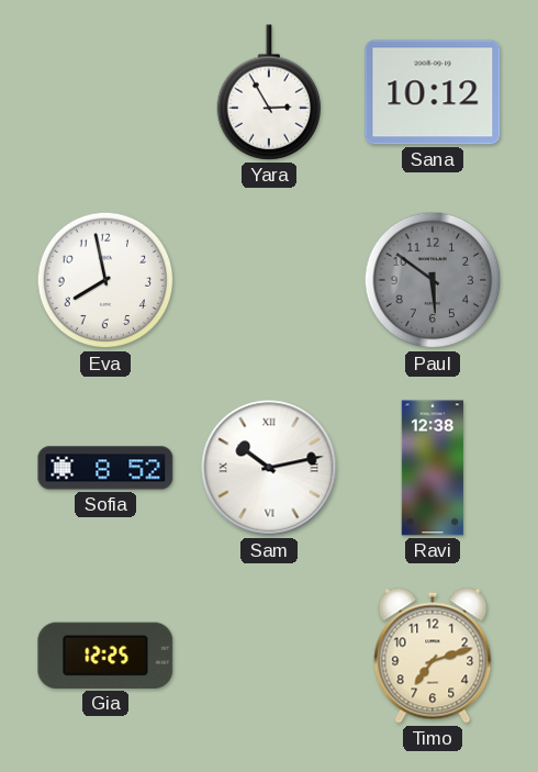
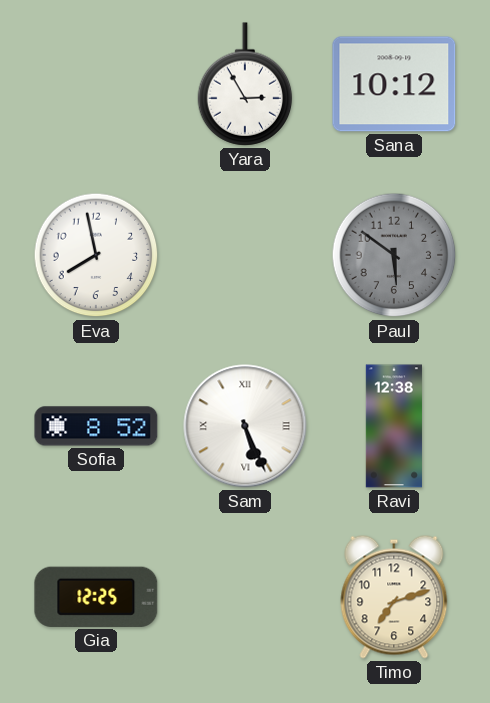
Sam: 10:13 -> 5:26 (245, 426)
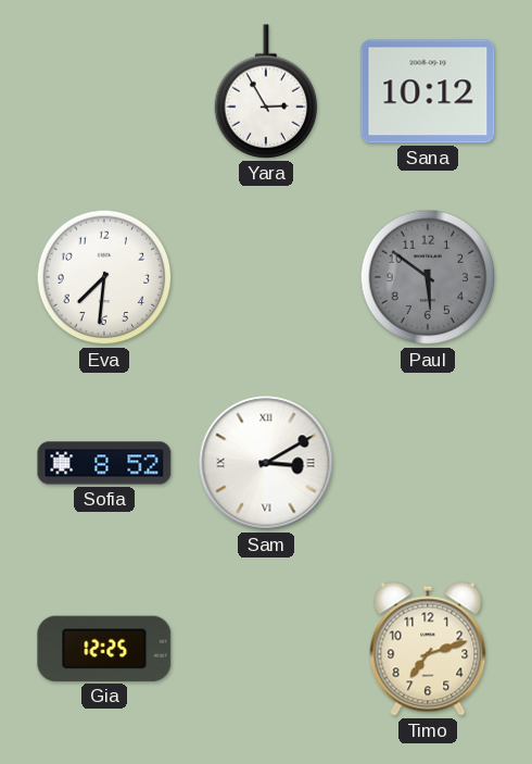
Eva: 7:58 -> 7:31 (104, 277)
Sam: 5:26 -> 3:10 (266, 463)
Ravi: 12:38 -> none (393, 426)
